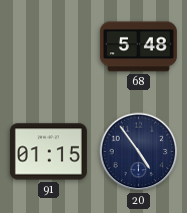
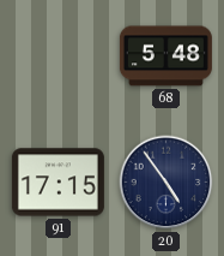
91: 01:15 -> 17:15 (57, 183)
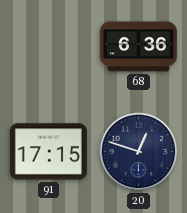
68: 5:48 -> 6:36 (138, 47)
20: 4:54 -> 12:48 (139, 152)
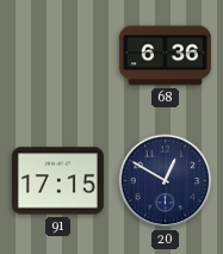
20: 12:48 -> 12:50 (166, 181)
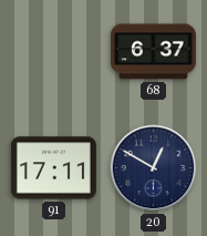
68: 6:36 -> 6:37 (153, 52)
91: 17:15 -> 17:11 (53, 168)
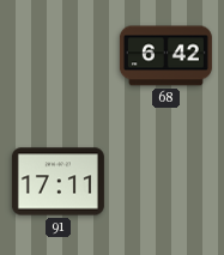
68: 6:37 -> 6:42 (165, 56)
20: 12:50 -> none (154, 168)
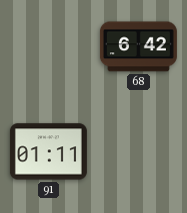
91: 17:11 -> 01:11 (48, 152)
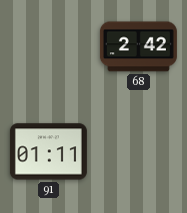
68: 6:42 -> 2:42 (138, 47)
